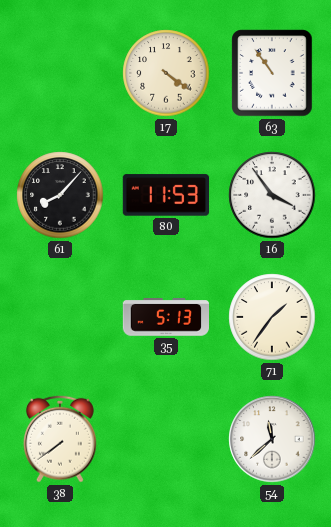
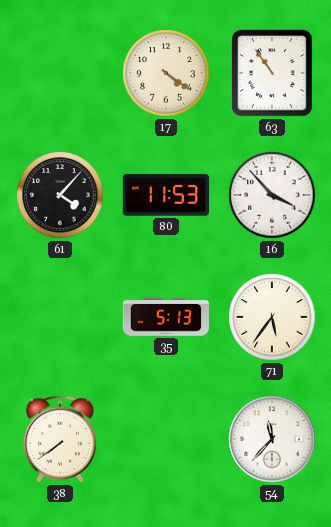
61: 8:07 -> 4:07 (60, 195)
16: 3:54 -> 3:53 (272, 195)
71: 1:36 -> 5:36 (272, 317)
54: 11:38 -> 11:37 (272, 439)
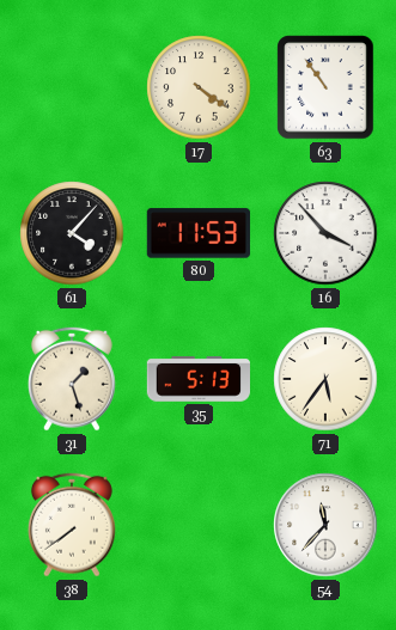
31: none -> 1:27 (72, 379)
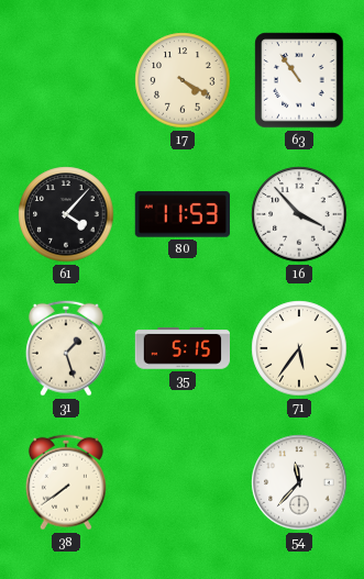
17: 4:21 -> 4:20 (183, 80)
35: 5:13 -> 5:15 (181, 348)
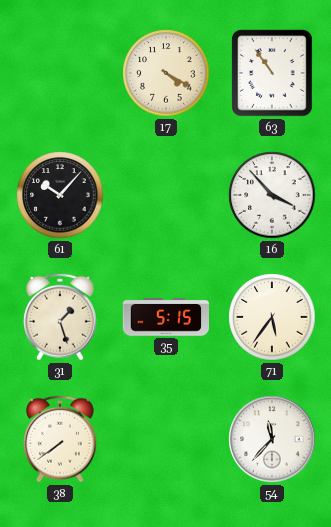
61: 4:07 -> 10:07 (60, 195)
80: 11:53 -> none (181, 214)
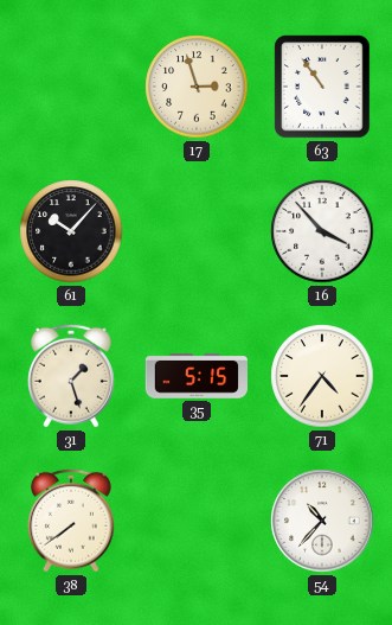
17: 4:20 -> 2:57 (197, 87)
71: 5:36 -> 4:36 (322, 376)
54: 11:37 -> 10:37 (322, 521)
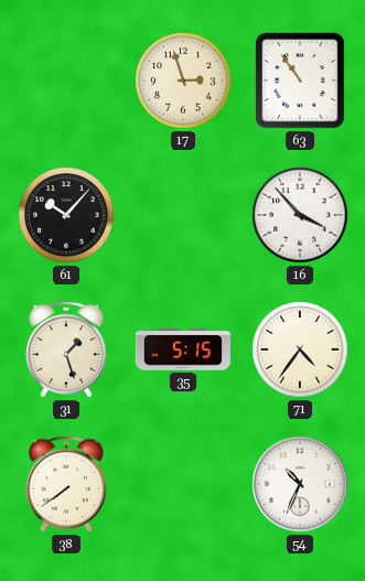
54: 10:37 -> 10:34 (300, 484)
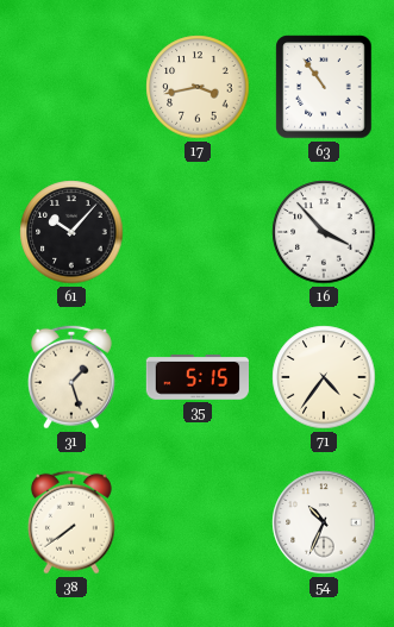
17: 2:57 -> 3:43 (198, 87)
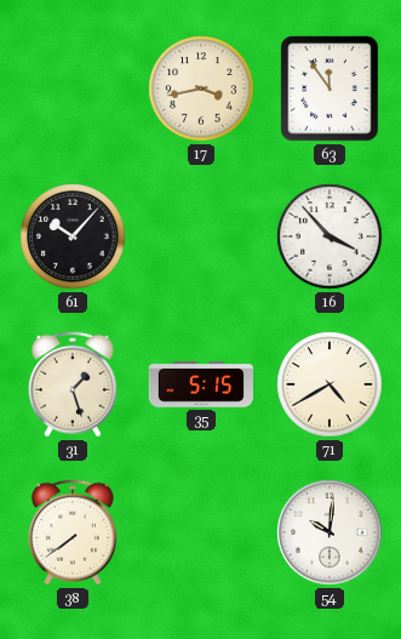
63: 10:54 -> 11:54 (330, 89)
71: 4:36 -> 4:40 (330, 384)
54: 10:34 -> 10:01 (330, 532)
